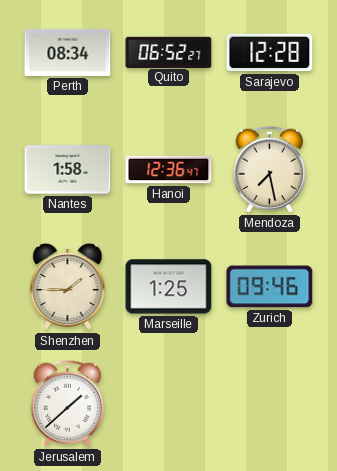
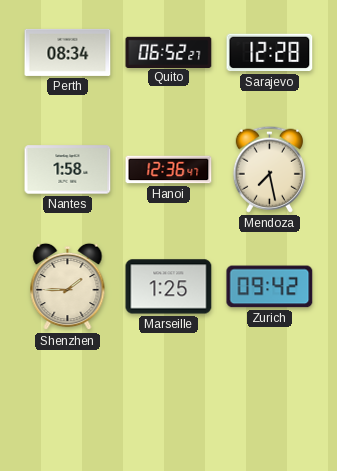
Zurich: 09:46 -> 09:42 (270, 287)
Jerusalem: 1:38 -> none (67, 403)
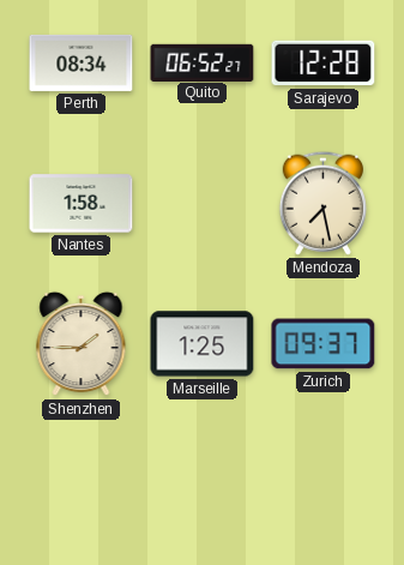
Hanoi: 12:36 -> none (169, 170)
Zurich: 09:42 -> 09:37 (324, 344)
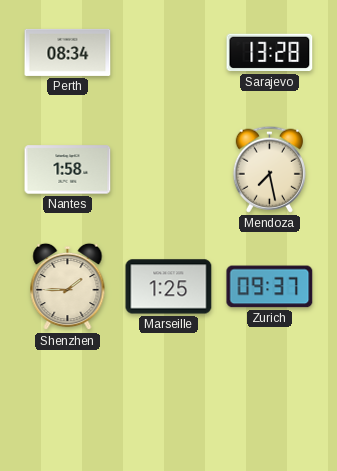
Quito: 06:52 -> none (203, 62)
Sarajevo: 12:28 -> 13:28 (270, 53)
